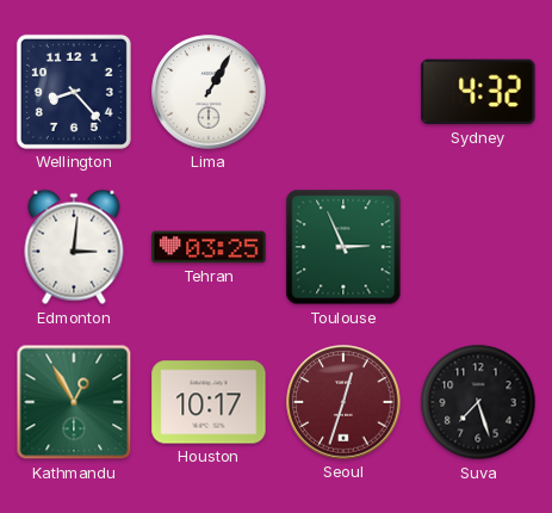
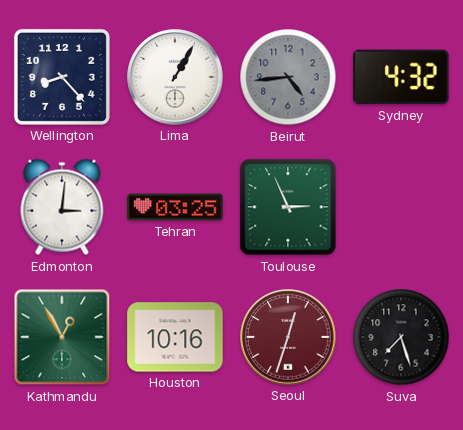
Beirut: none -> 4:44 (288, 77)
Houston: 10:17 -> 10:16 (175, 337)
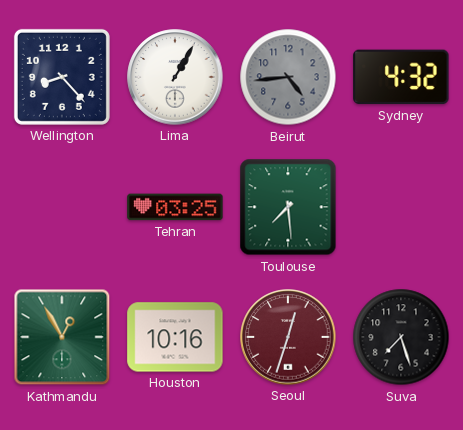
Edmonton: 3:01 -> none (62, 207)
Toulouse: 2:56 -> 7:29 (288, 207)
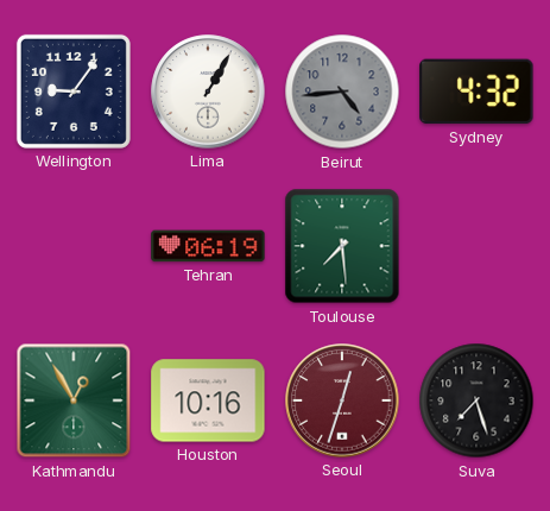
Wellington: 8:23 -> 9:06 (74, 92)
Tehran: 03:25 -> 06:19 (208, 246)
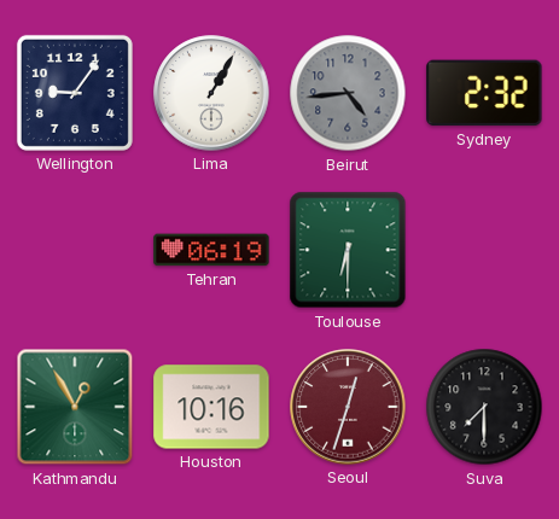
Sydney: 4:32 -> 2:32 (484, 93)
Toulouse: 7:29 -> 6:30 (348, 250)
Suva: 7:27 -> 7:30 (484, 407)
